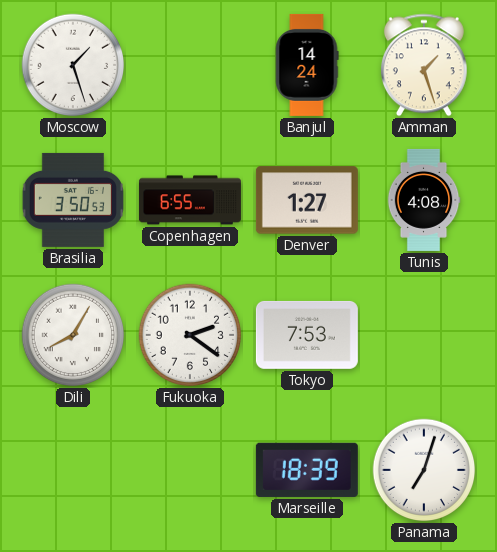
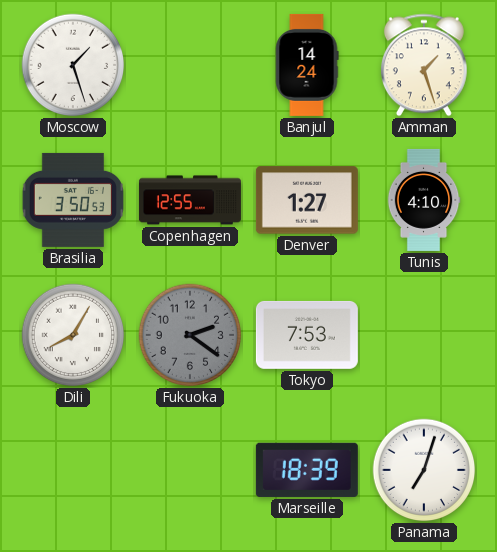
Copenhagen: 6:55 -> 12:55 (190, 200)
Tunis: 4:08 -> 4:10 (424, 200)
Fukuoka dial: white -> grey (190, 335)
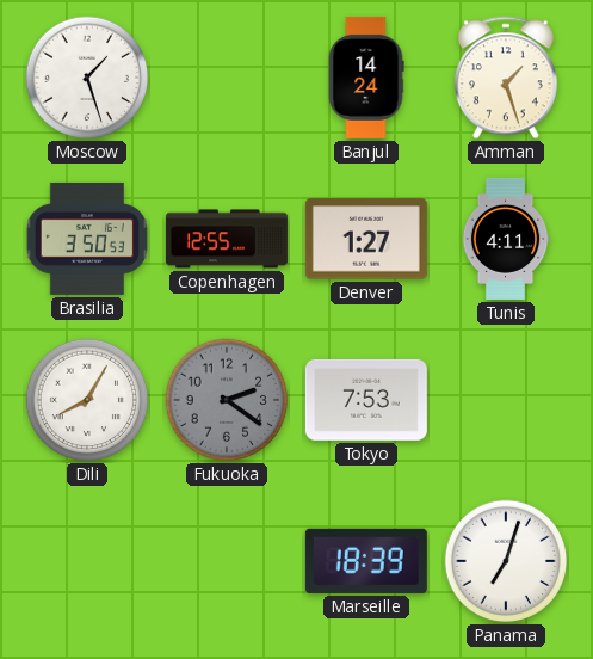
Tunis: 4:10 -> 4:11 (506, 239)
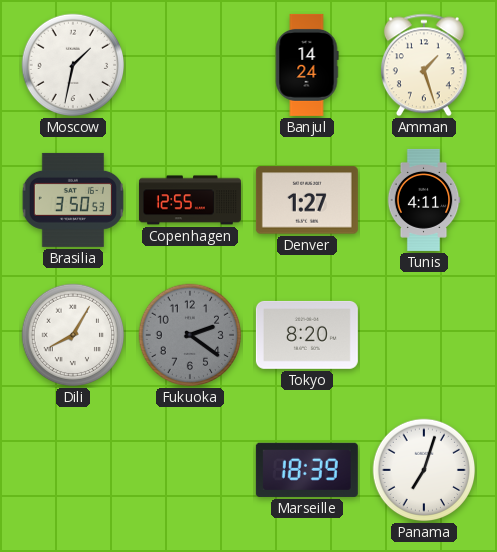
Moscow: 1:27 -> 1:32 (73, 65)
Tokyo: 7:53 -> 8:20 (307, 335)
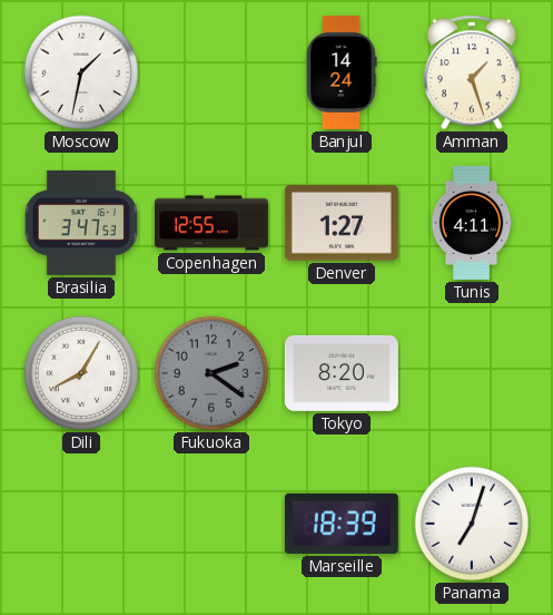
Brasilia: 3:50 -> 3:47 (81, 223)
